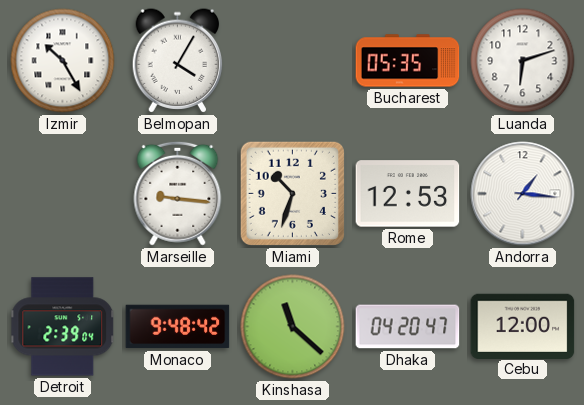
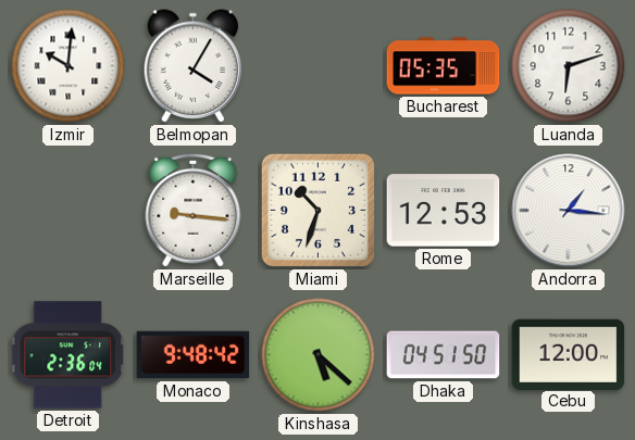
Izmir: 10:25 -> 10:01 (69, 66)
Detroit: 2:39 -> 2:36 (69, 355)
Kinshasa: 11:22 -> 5:22 (319, 355)
Dhaka: 04:20 -> 04:51 (444, 355)
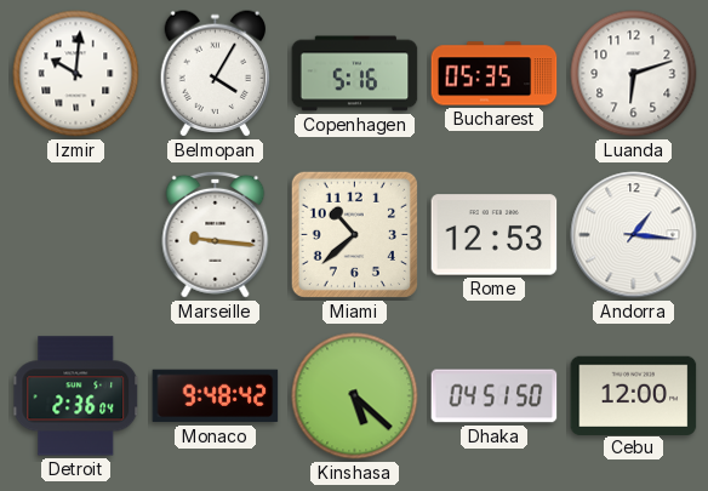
Copenhagen: none -> 5:16 (355, 74)
Miami: 10:33 -> 10:38 (354, 234)
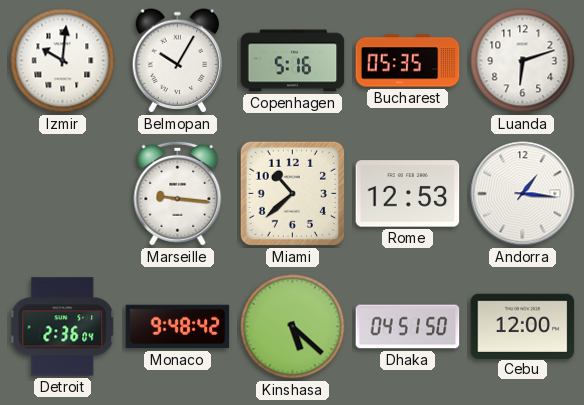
Belmopan: 4:05 -> 10:05 (178, 61)
